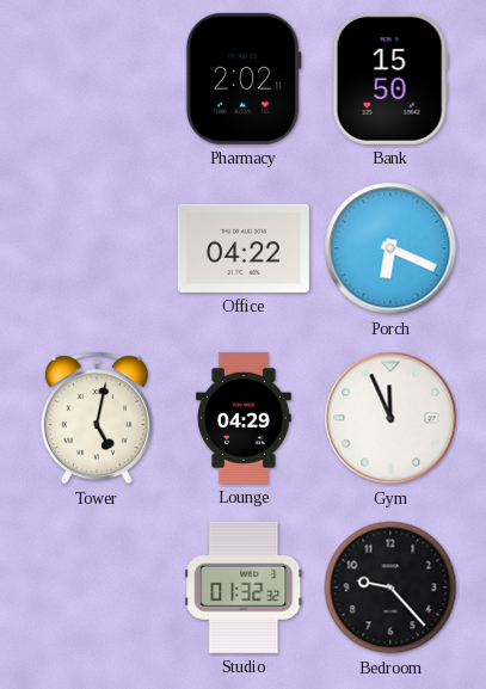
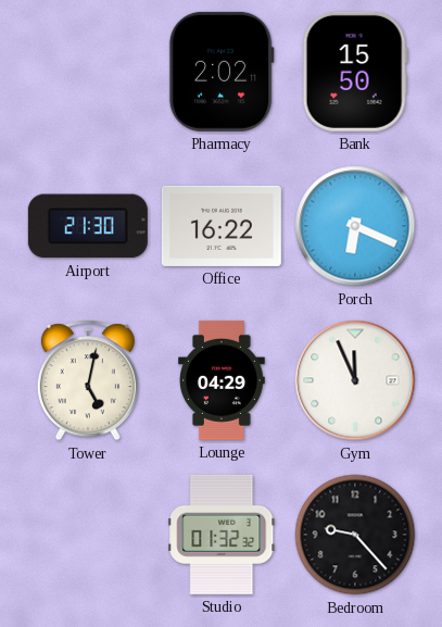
Airport: none -> 21:30 (88, 226)
Office: 04:22 -> 16:22 (222, 226)
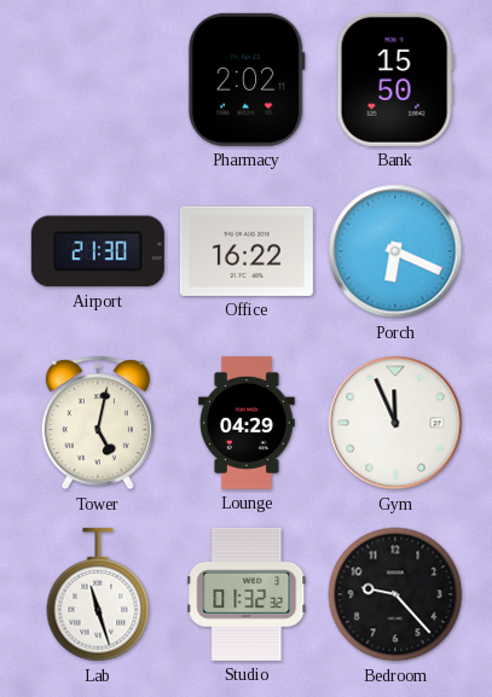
Lab: none -> 11:27 (98, 594)
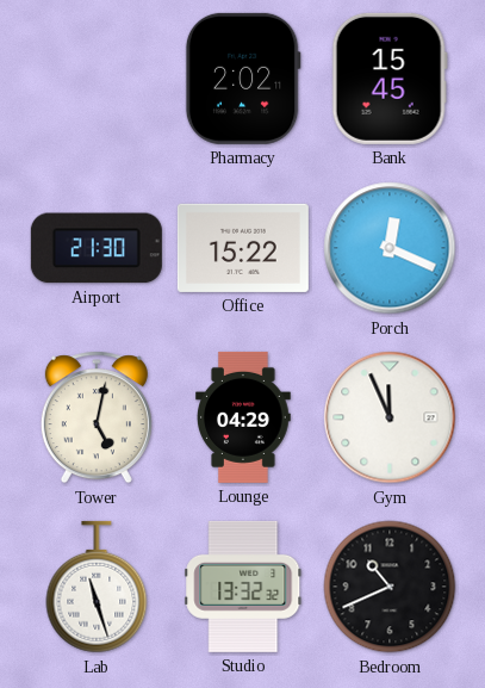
Bank: 15:50 -> 15:45 (390, 79)
Office: 16:22 -> 15:22 (243, 248)
Porch: 6:19 -> 12:19 (390, 248)
Studio: 01:32 -> 13:32 (243, 587)
Bedroom: 9:23 -> 10:41 (390, 587)
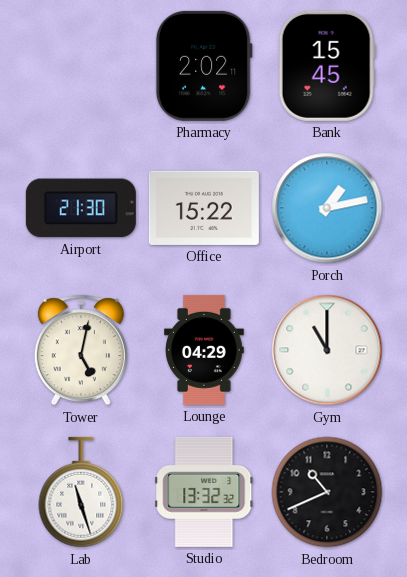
Porch: 12:19 -> 1:13 (327, 208)
Gym: 11:56 -> 11:00 (327, 350)
